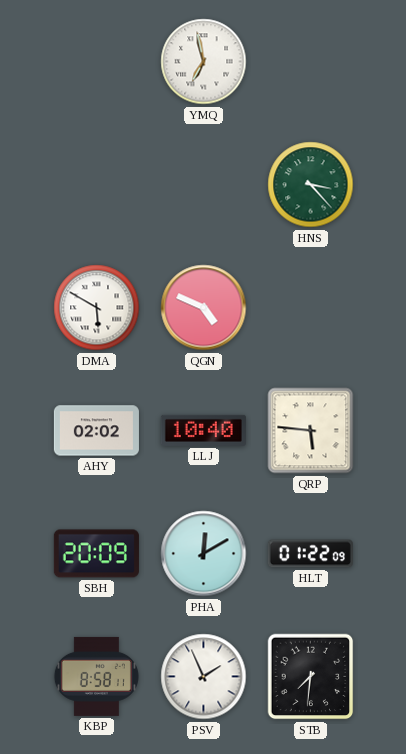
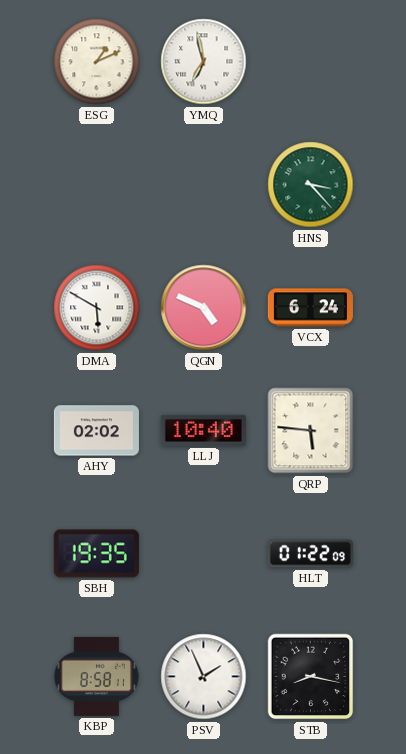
ESG: none -> 1:11 (97, 62)
VCX: none -> 6:24 (310, 308)
SBH: 20:09 -> 19:35 (96, 554)
PHA: 12:10 -> none (204, 554)
STB: 7:31 -> 8:17 (311, 677)
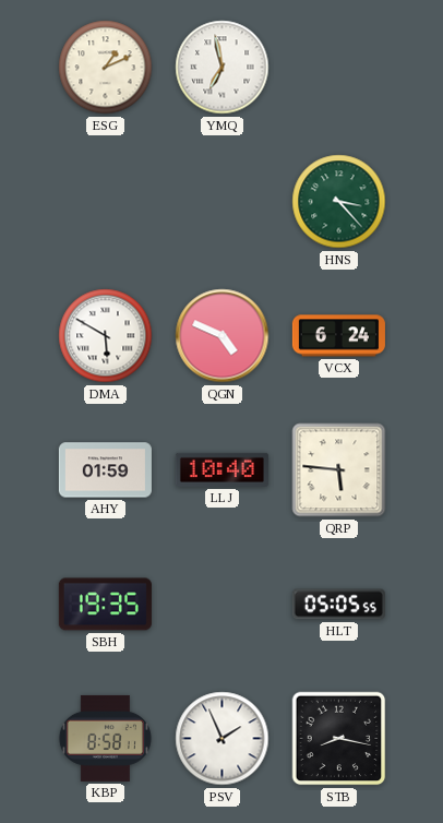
AHY: 02:02 -> 01:59 (105, 470)
HLT: 01:22 -> 05:05 (338, 605)
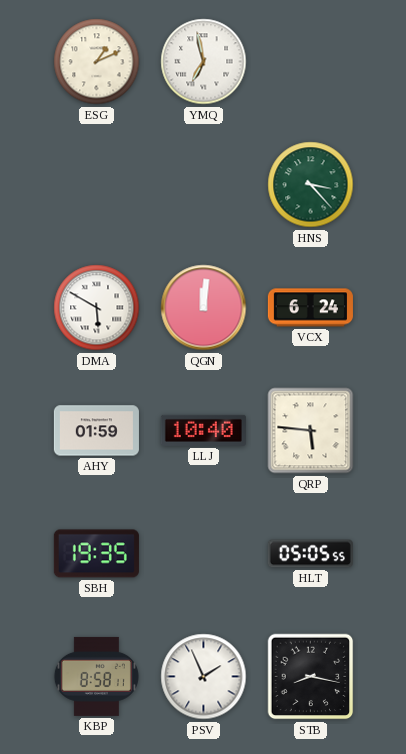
QGN: 4:49 -> 12:01 (204, 308)
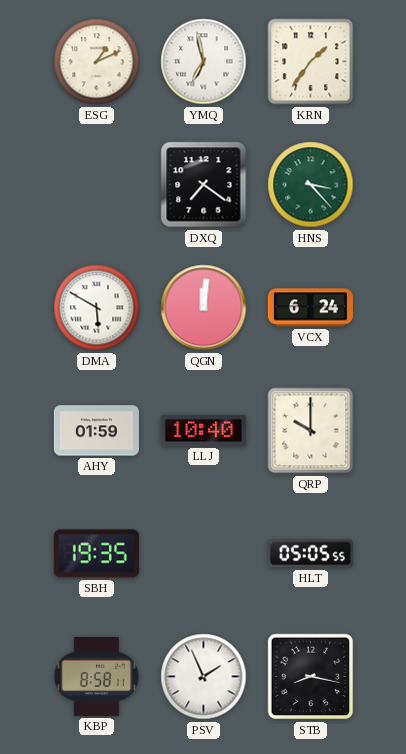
KRN: none -> 1:36 (311, 62)
DXQ: none -> 7:21 (204, 185)
QRP: 5:46 -> 10:00 (311, 431)
